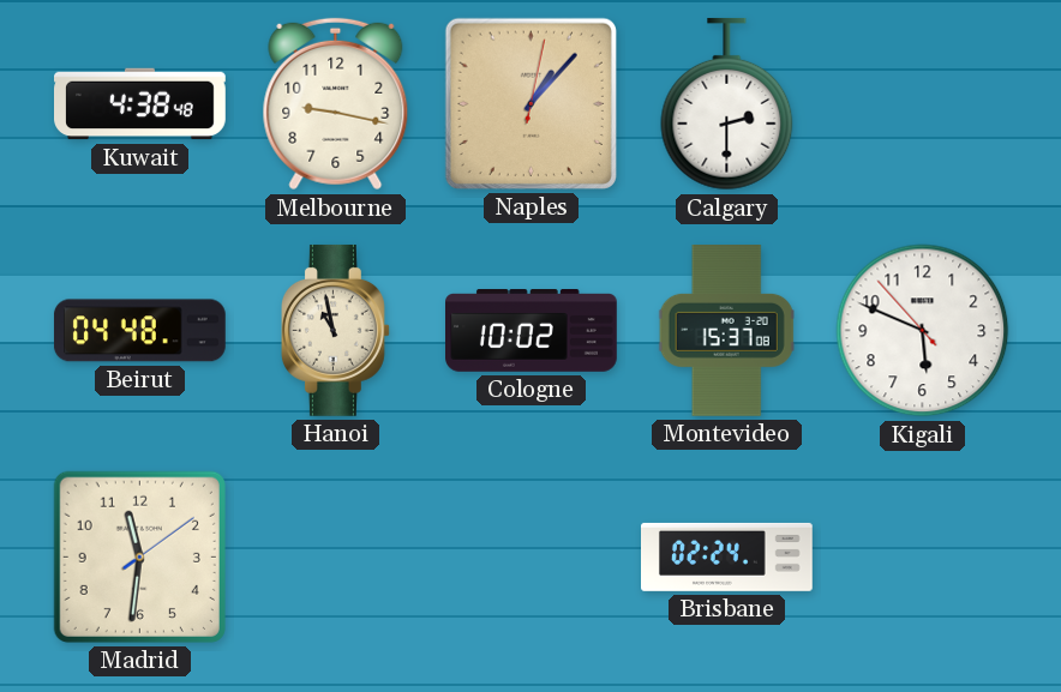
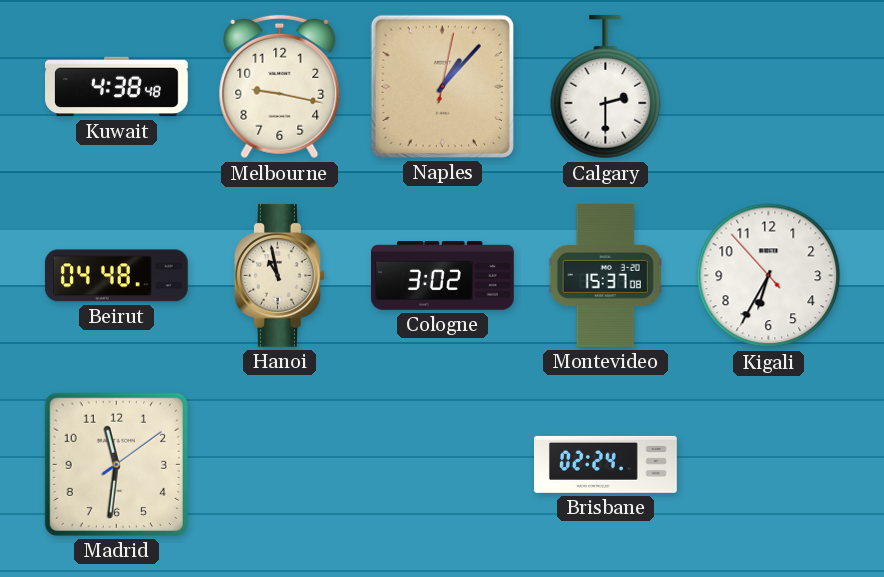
Cologne: 10:02 -> 3:02 (443, 276)
Kigali: 5:48 -> 6:34 (769, 276)
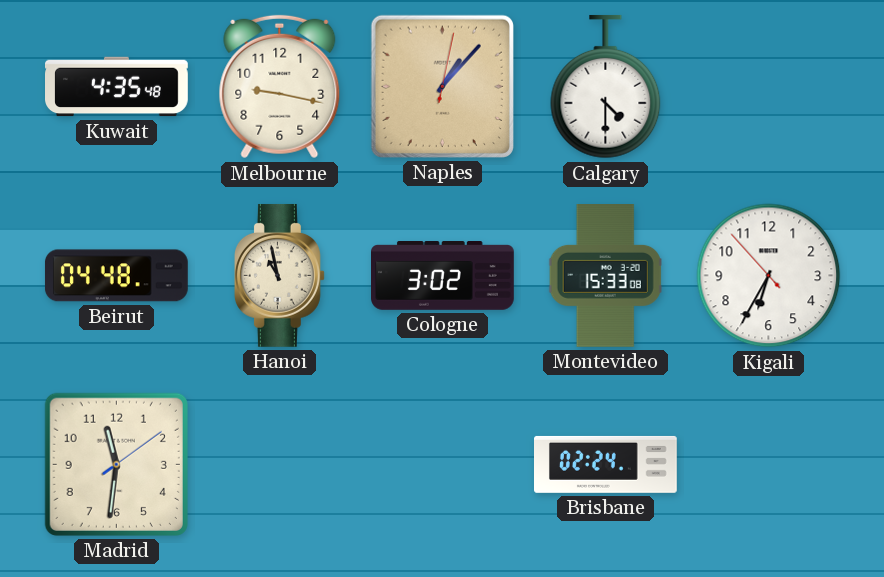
Kuwait: 4:38 -> 4:35 (117, 87)
Calgary: 2:30 -> 4:30 (606, 87)
Montevideo: 15:37 -> 15:33 (605, 276)
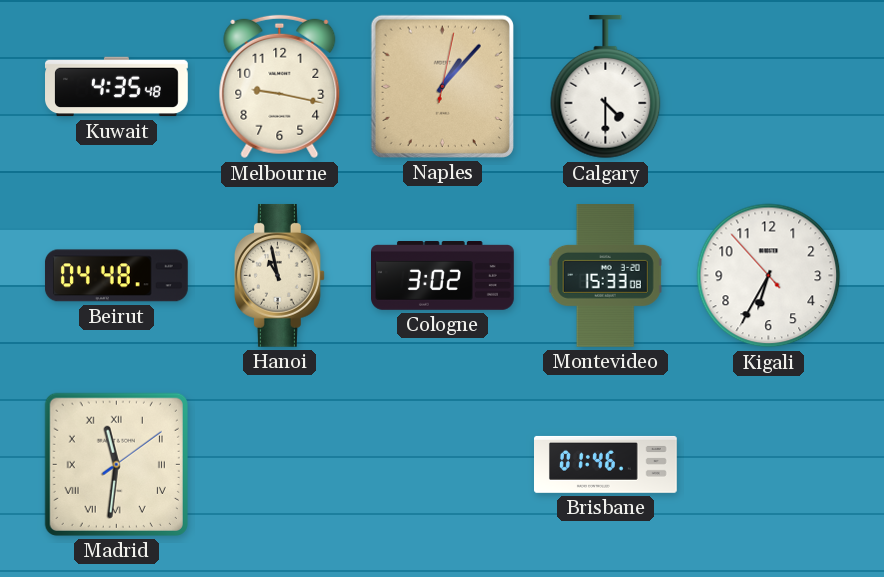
Madrid numerals: Arabic -> Roman (116, 464)
Brisbane: 02:24 -> 01:46 (606, 464)
